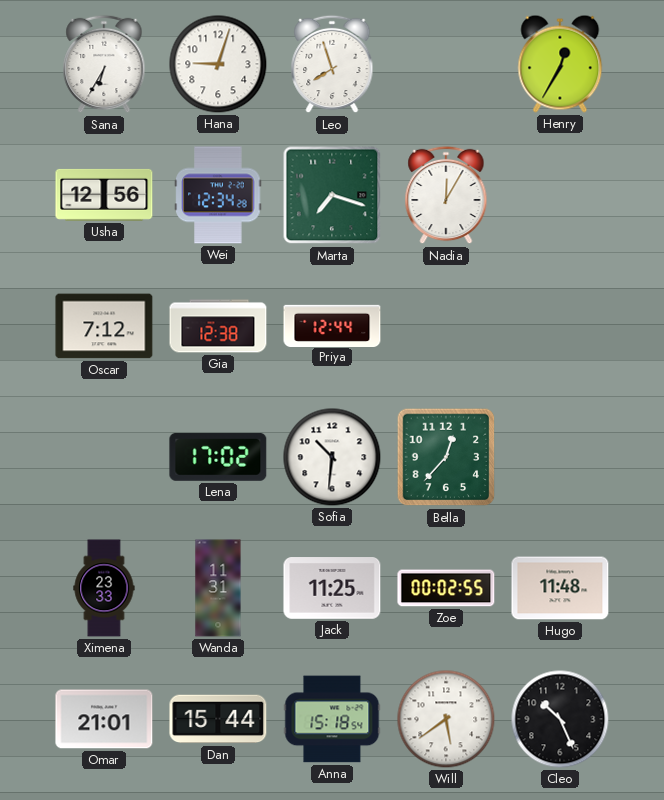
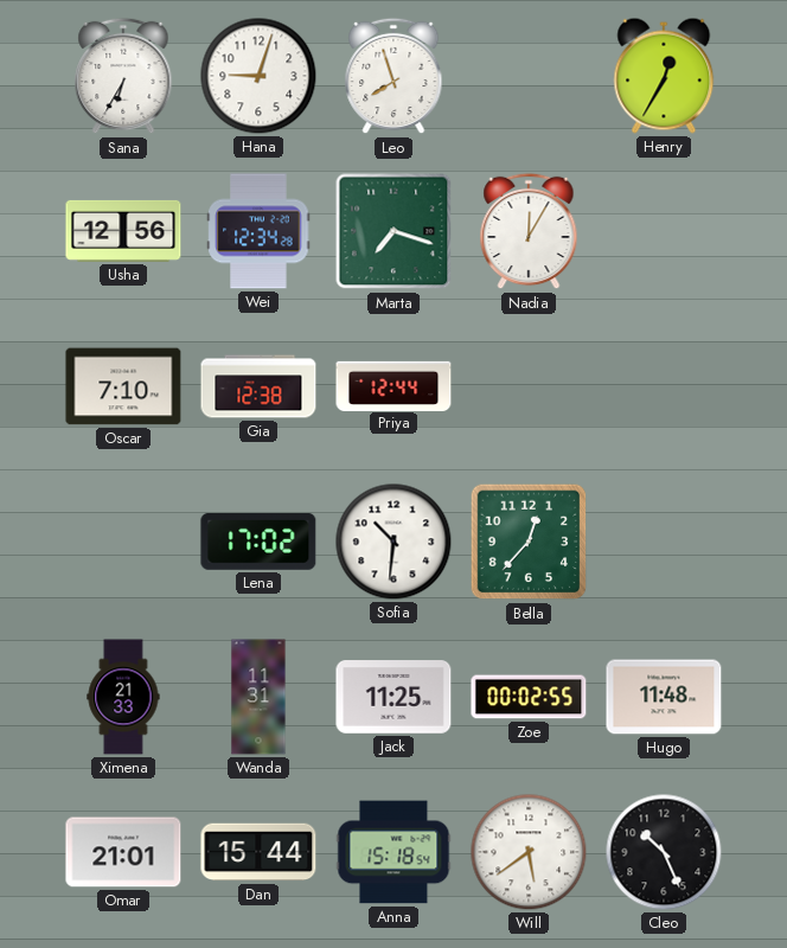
Oscar: 7:12 -> 7:10 (123, 386)
Ximena: 23:33 -> 21:33 (123, 697)
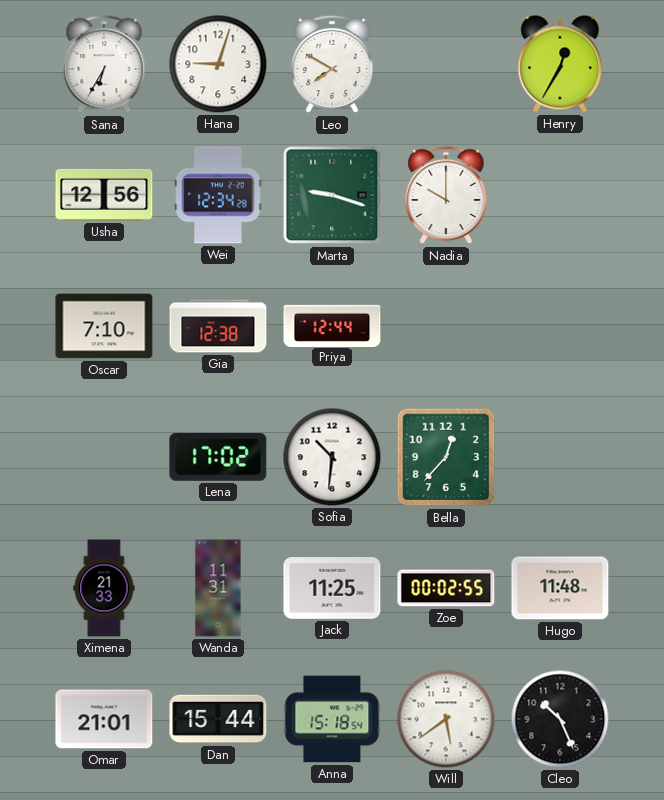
Leo: 7:57 -> 7:50 (332, 64)
Marta: 7:18 -> 9:18 (332, 195)
Nadia: 12:05 -> 10:00 (446, 195)
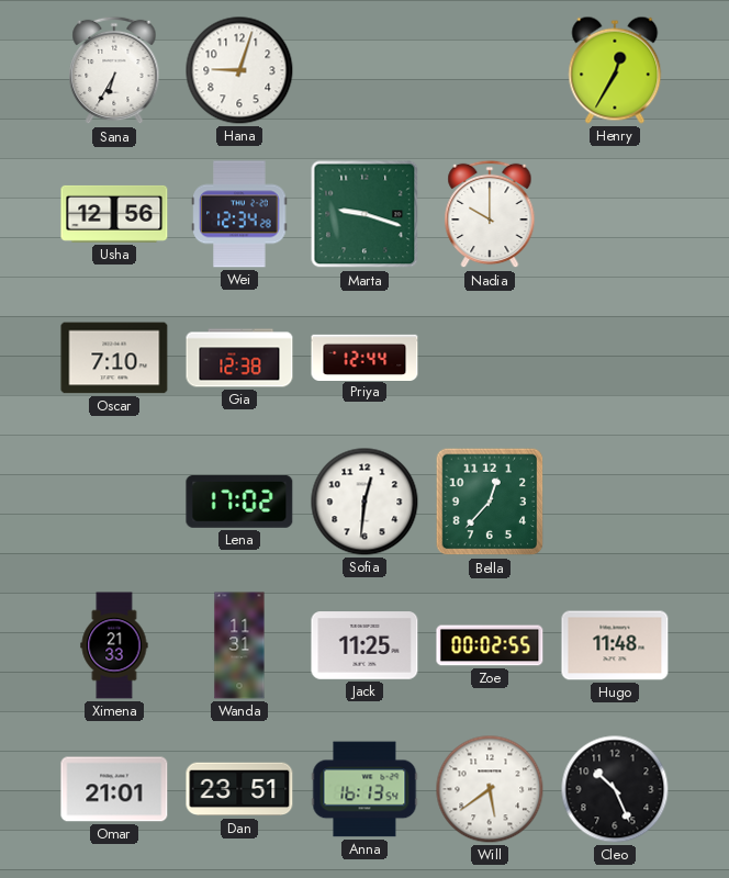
Leo: 7:50 -> none (332, 64)
Sofia: 10:31 -> 12:31 (365, 502)
Dan: 15:44 -> 23:51 (239, 789)
Anna: 15:18 -> 16:13 (365, 789)
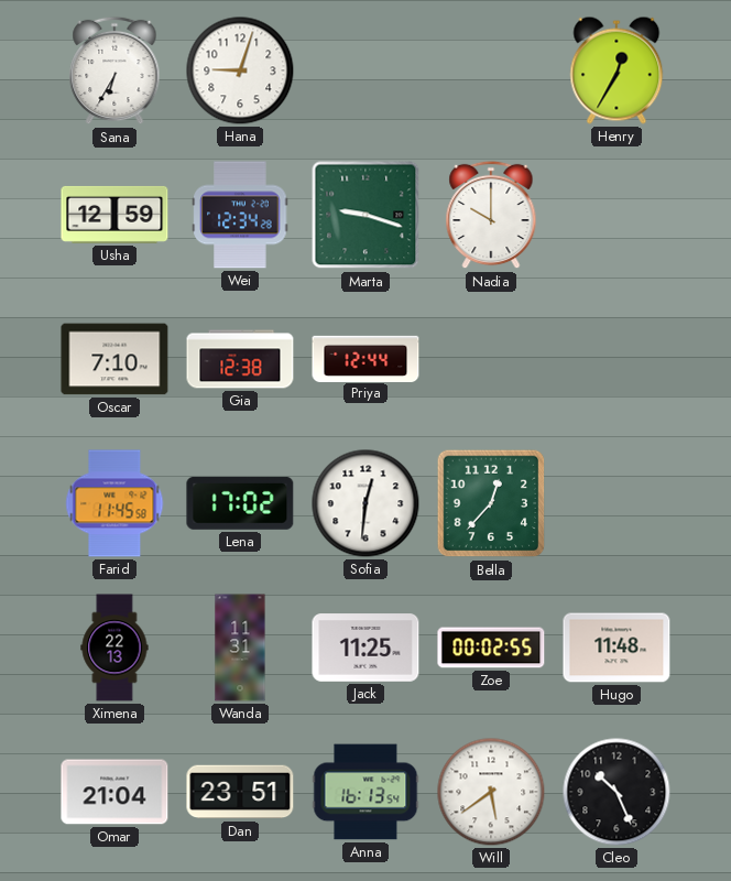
Usha: 12:56 -> 12:59 (114, 215)
Farid: none -> 11:45 (114, 503)
Ximena: 21:33 -> 22:13 (114, 648)
Omar: 21:01 -> 21:04 (114, 792)
